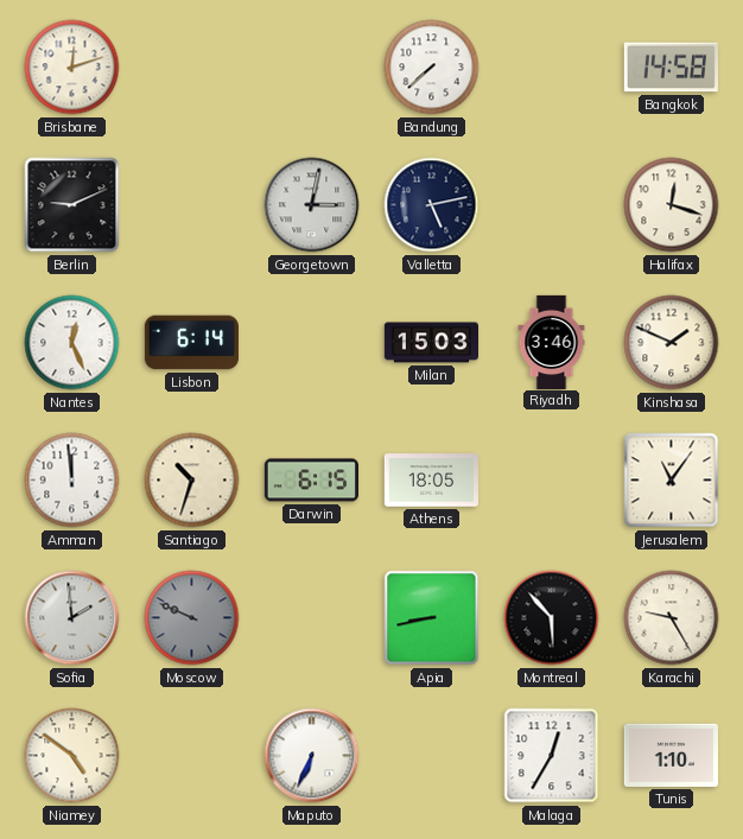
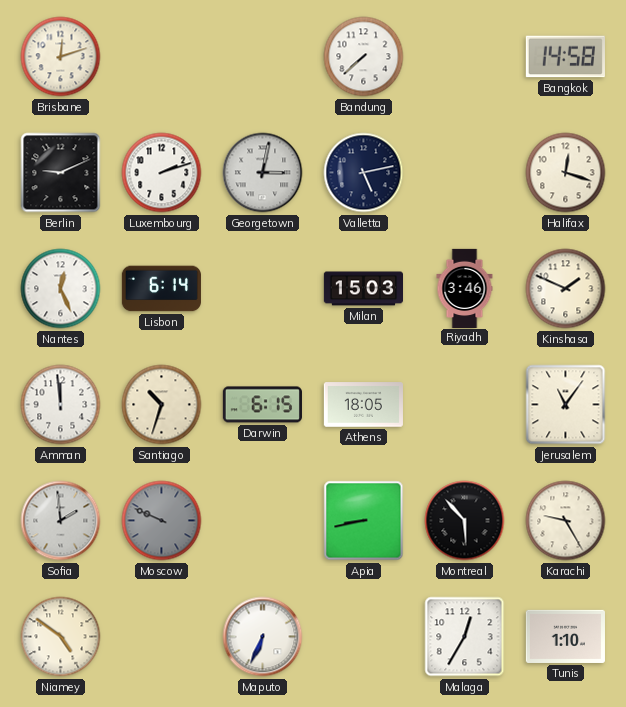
Luxembourg: none -> 2:12 (162, 173)
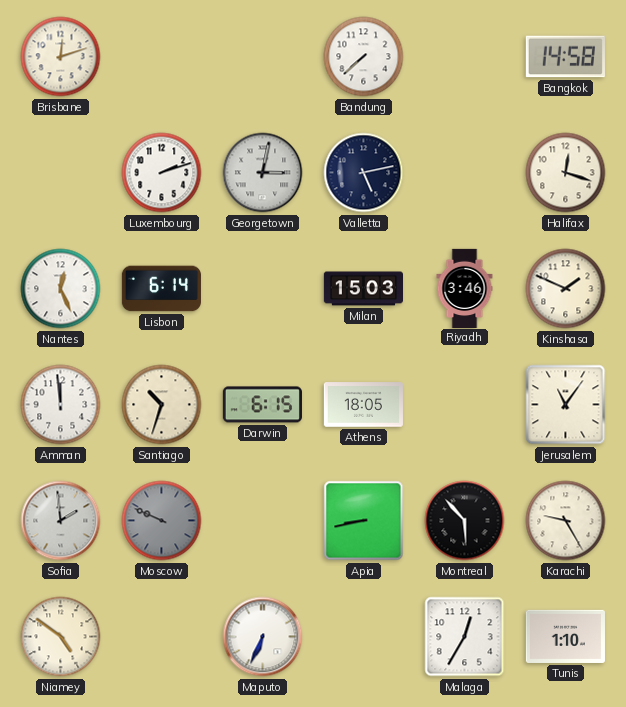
Berlin: 9:11 -> none (61, 173)
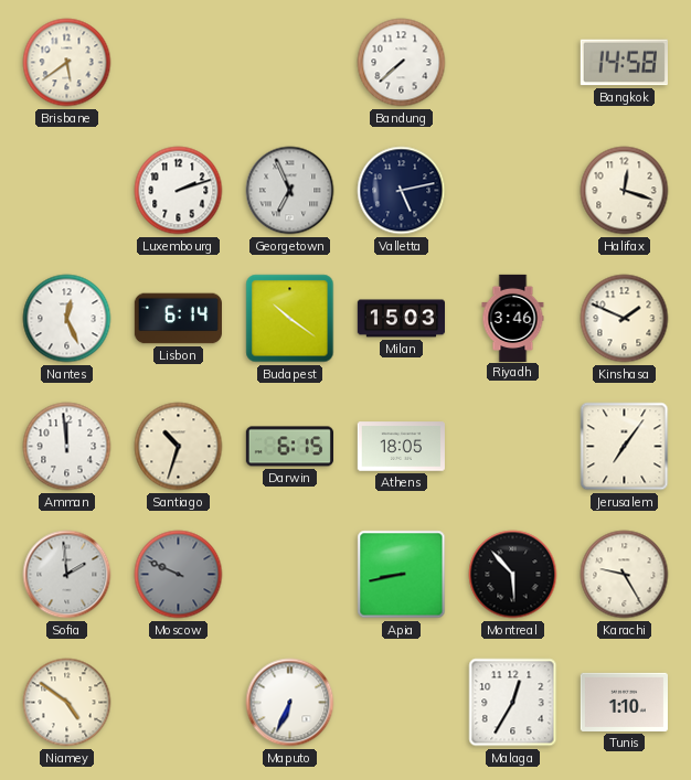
Brisbane: 12:12 -> 5:39 (67, 63)
Georgetown: 3:02 -> 6:56 (290, 191)
Budapest: none -> 10:21 (290, 319)
Jerusalem: 11:06 -> 7:06 (625, 447)
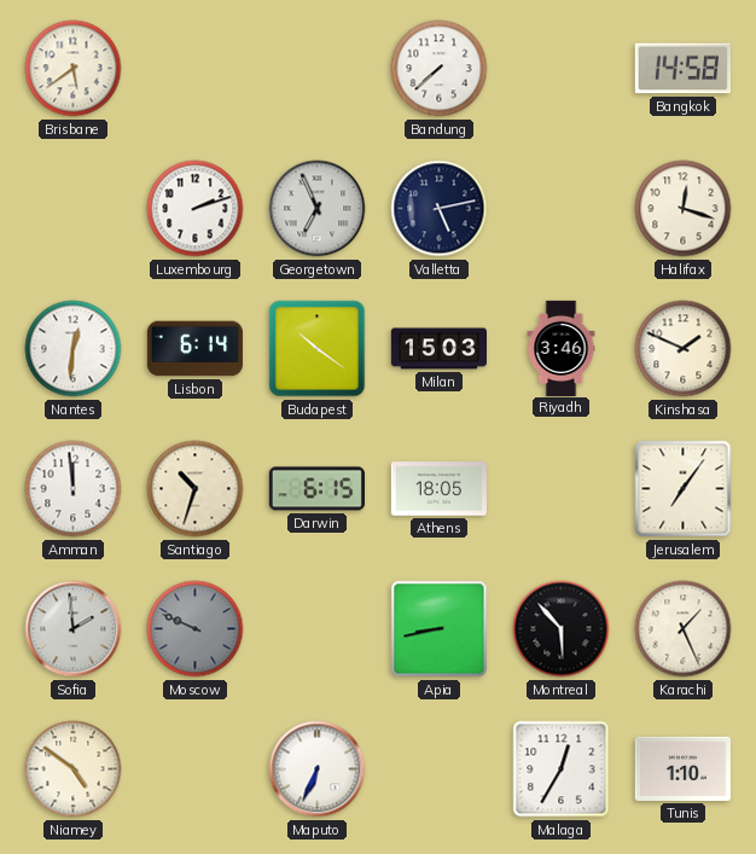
Nantes: 12:26 -> 12:31 (74, 349)
Karachi: 9:25 -> 1:26 (684, 629)
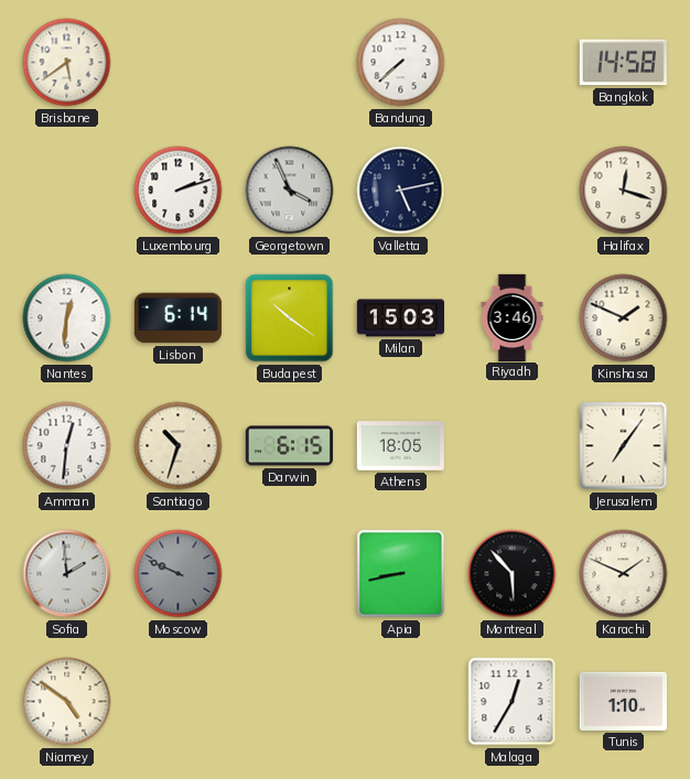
Georgetown: 6:56 -> 3:56 (290, 191)
Amman: 11:59 -> 12:31 (67, 446)
Karachi: 1:26 -> 1:49 (624, 574)
Maputo: 6:34 -> none (318, 769)
